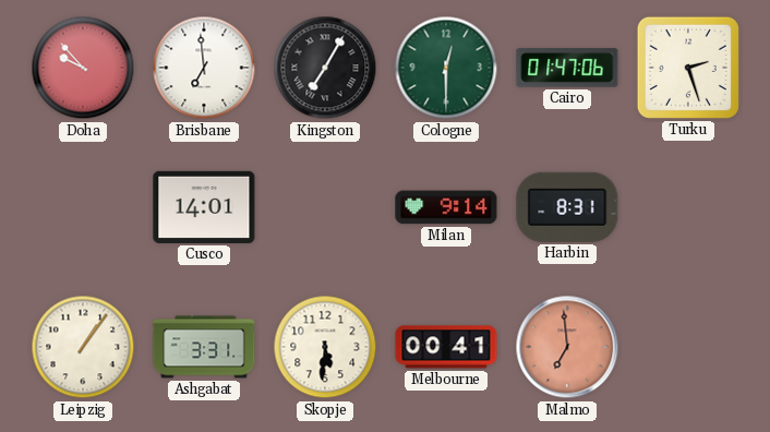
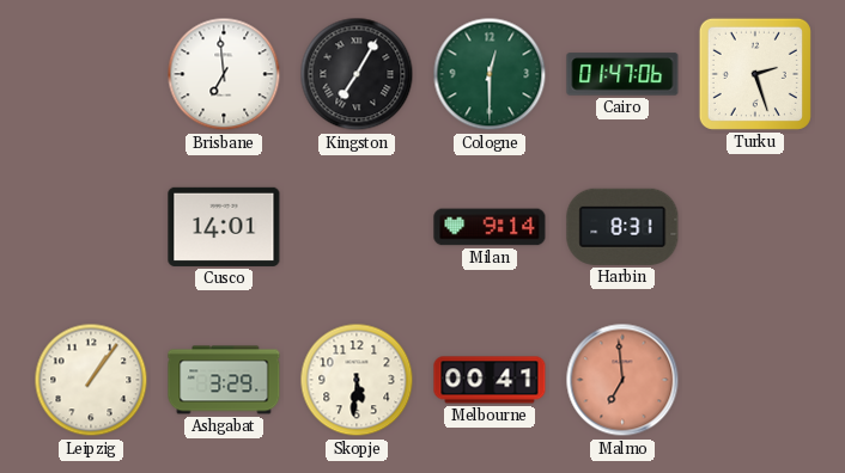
Doha: 9:53 -> none (83, 68)
Ashgabat: 3:31 -> 3:29 (224, 380)
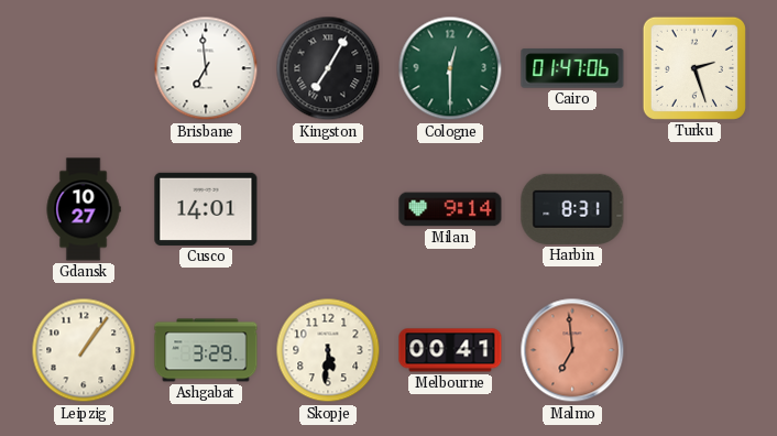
Gdansk: none -> 10:27 (84, 209)
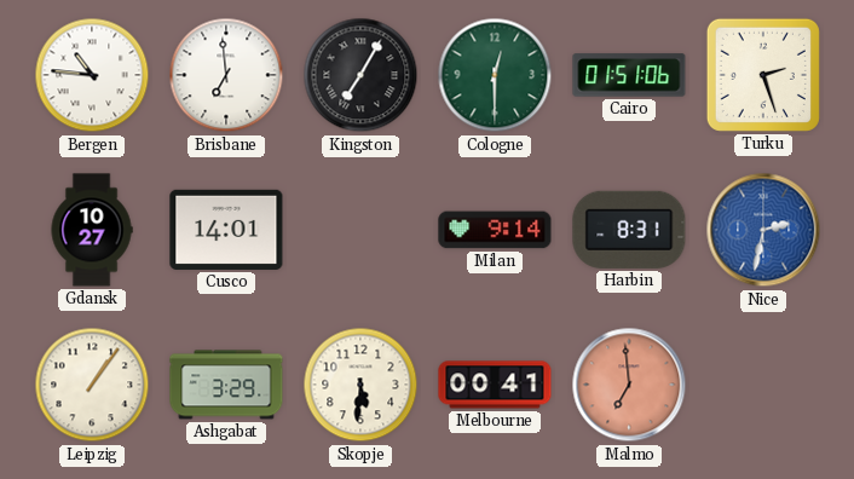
Bergen: none -> 10:46 (92, 75)
Cairo: 01:47 -> 01:51 (629, 75)
Nice: none -> 2:32 (763, 230)
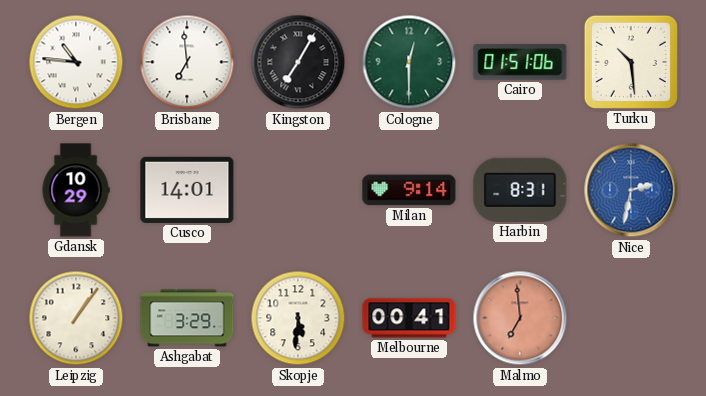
Turku: 2:27 -> 10:29 (631, 62)
Gdansk: 10:27 -> 10:29 (76, 190)
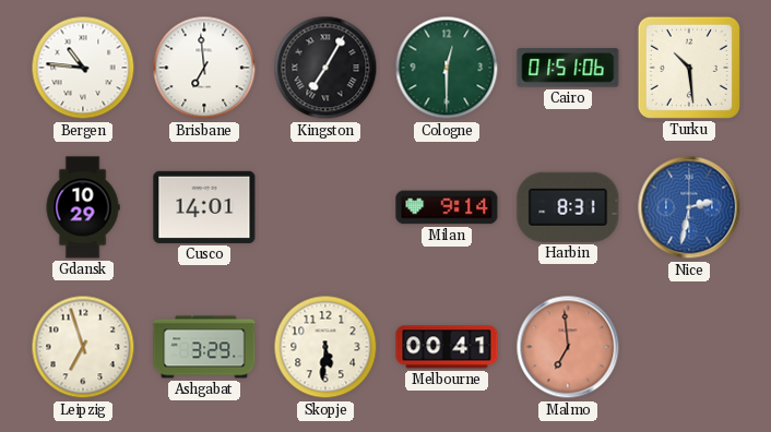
Leipzig: 1:06 -> 6:57 (83, 347)
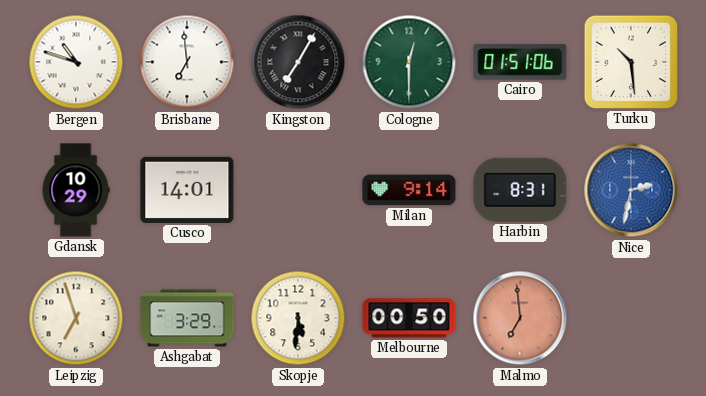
Bergen: 10:46 -> 10:48 (76, 62)
Melbourne: 00:41 -> 00:50 (409, 318)
